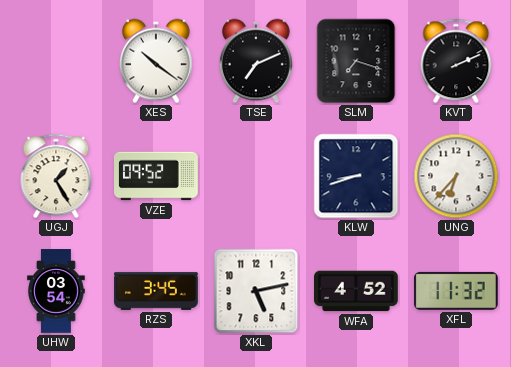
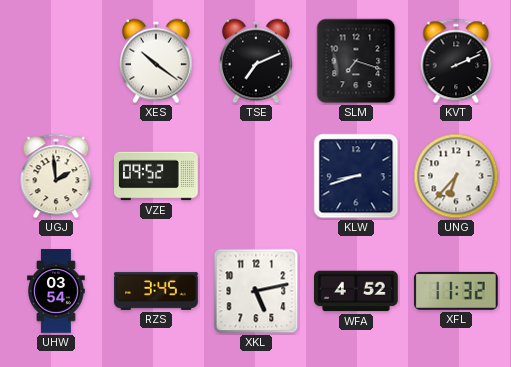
UGJ: 1:25 -> 1:59 (56, 176)
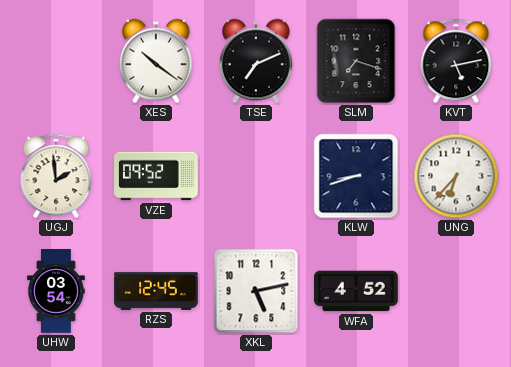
KVT: 2:11 -> 5:13 (456, 61)
RZS: 3:45 -> 12:45 (156, 291)
XFL: 11:32 -> none (456, 291)
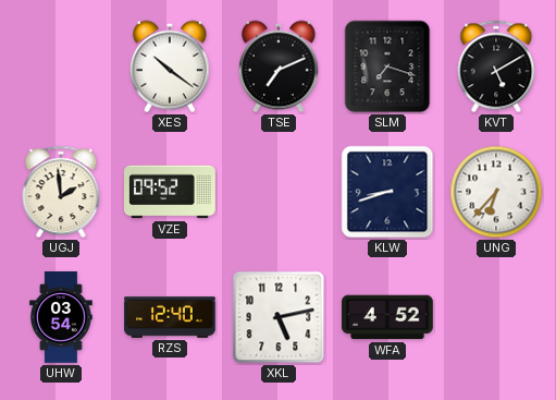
KVT: 5:13 -> 5:10 (496, 66)
RZS: 12:45 -> 12:40 (170, 317)
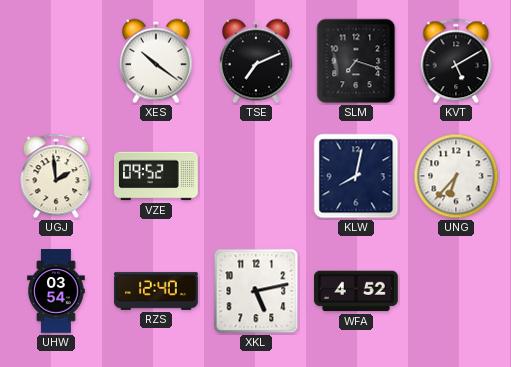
KLW: 8:42 -> 8:02 (356, 176)
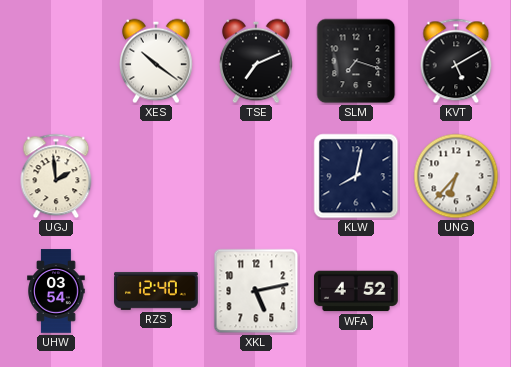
VZE: 09:52 -> none (156, 176)
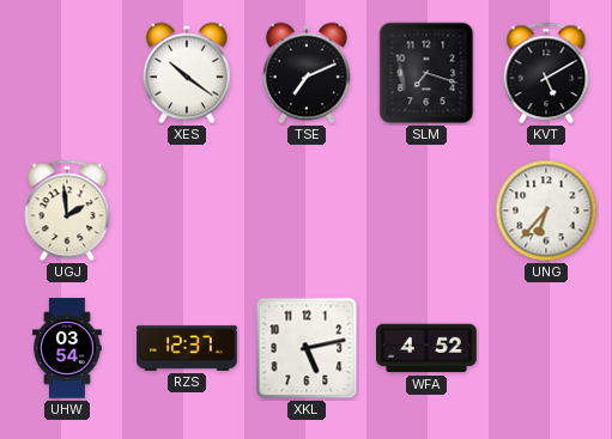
KLW: 8:02 -> none (356, 176)
RZS: 12:40 -> 12:37 (187, 348)
